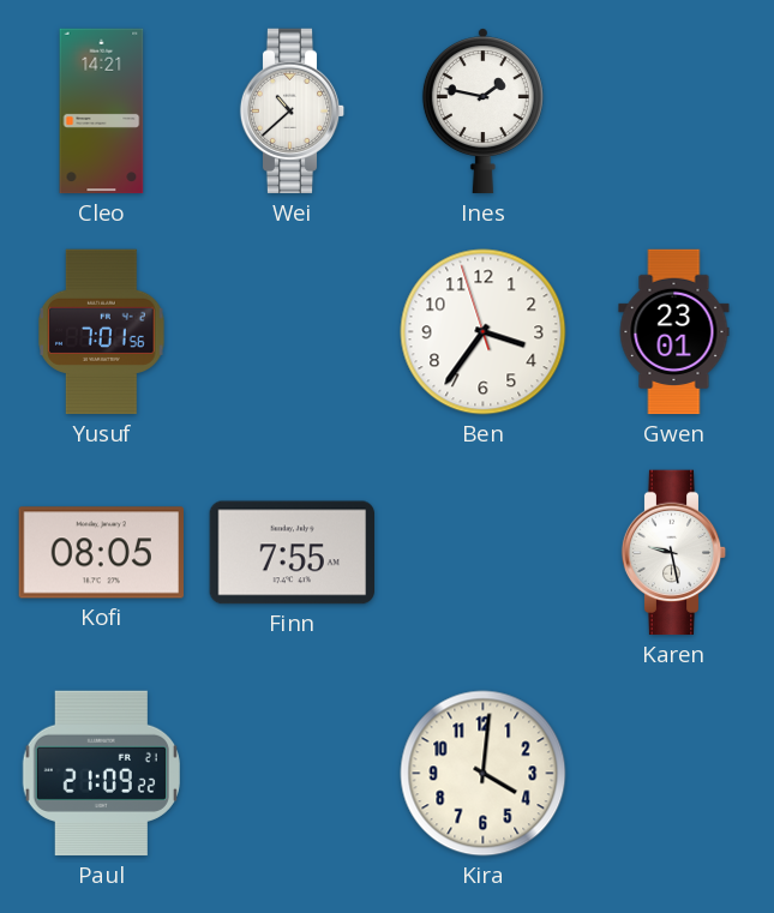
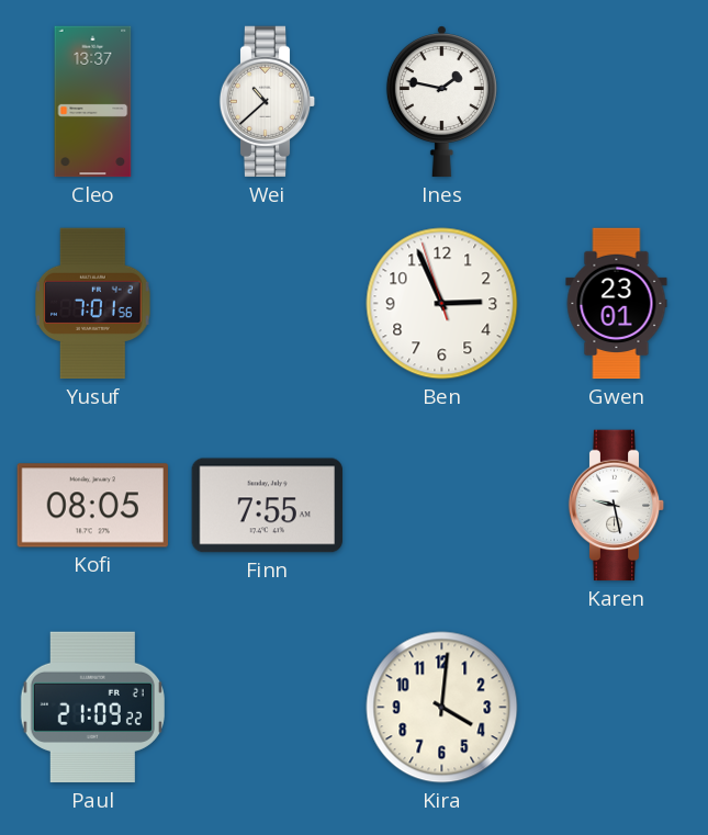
Cleo: 14:21 -> 13:37 (93, 102)
Ben: 3:35 -> 2:55 (442, 304)
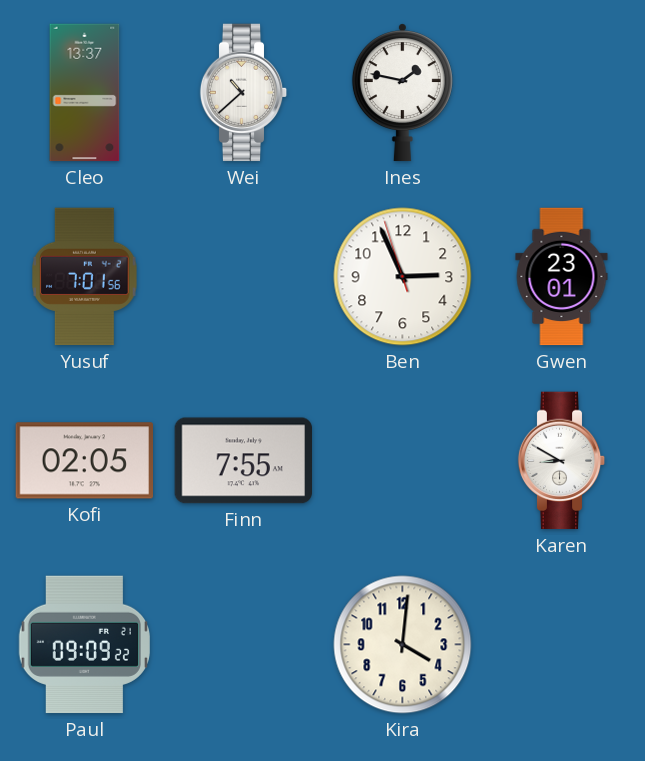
Kofi: 08:05 -> 02:05 (84, 461)
Karen: 9:28 -> 8:50 (562, 461)
Paul: 21:09 -> 09:09 (84, 645)
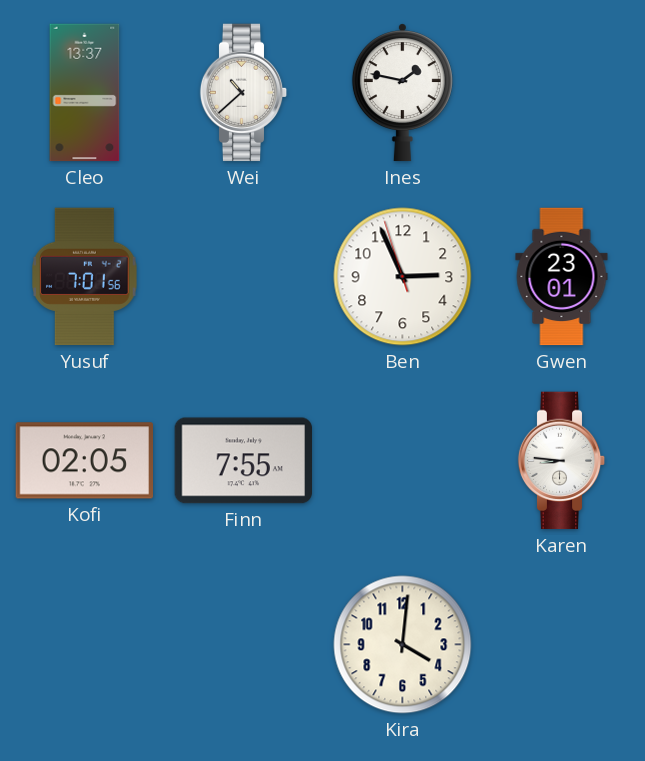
Karen: 8:50 -> 8:46 (562, 461)
Paul: 09:09 -> none (84, 645)
